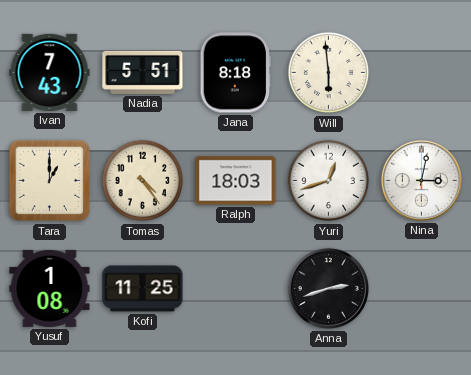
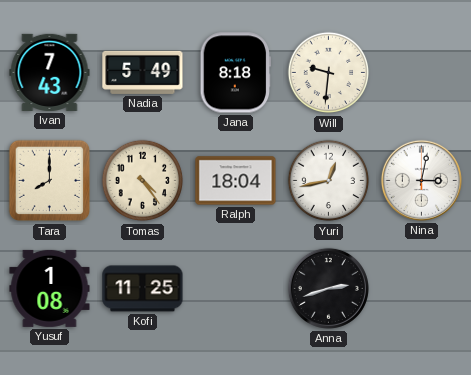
Nadia: 5:51 -> 5:49 (143, 72)
Will: 5:59 -> 9:31 (329, 73)
Tara: 1:00 -> 8:00 (50, 181)
Ralph: 18:03 -> 18:04 (236, 181)
Yuri: 12:42 -> 12:43 (329, 181)
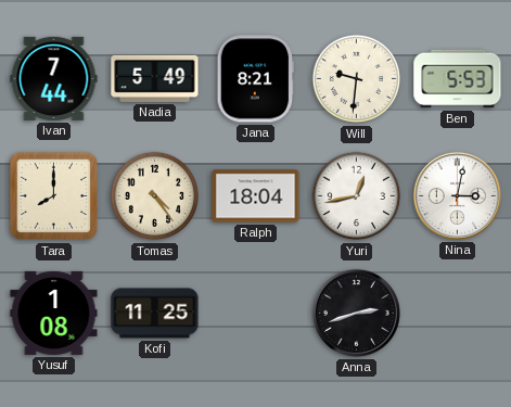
Ivan: 7:43 -> 7:44 (54, 78)
Jana: 8:18 -> 8:21 (255, 79)
Ben: none -> 5:53 (458, 79)
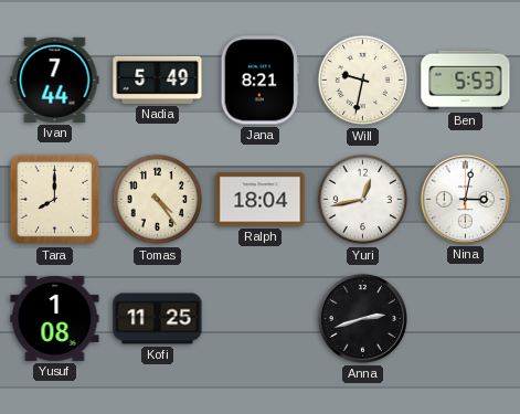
Will: 9:31 -> 9:32 (363, 81)
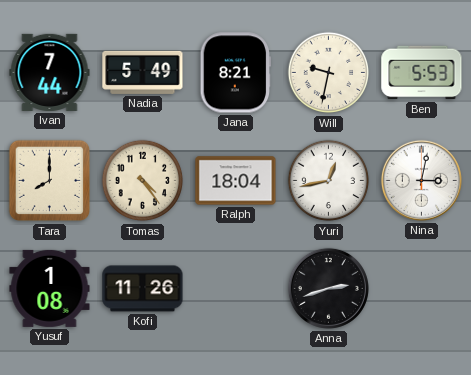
Kofi: 11:25 -> 11:26 (143, 289)
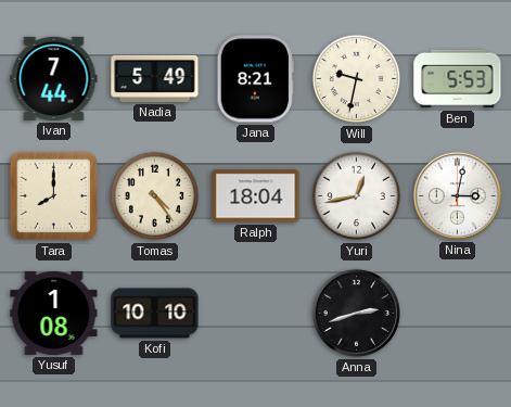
Kofi: 11:26 -> 10:10 (155, 314)
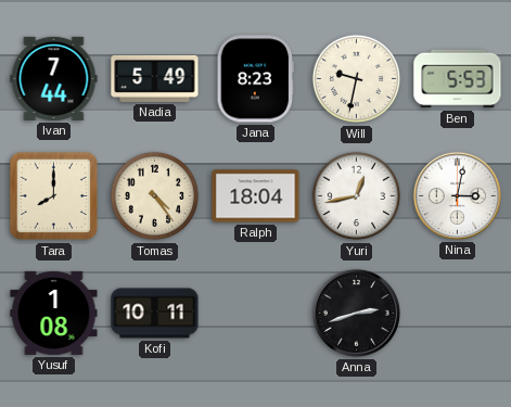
Jana: 8:21 -> 8:23 (255, 79)
Kofi: 10:10 -> 10:11 (155, 314)
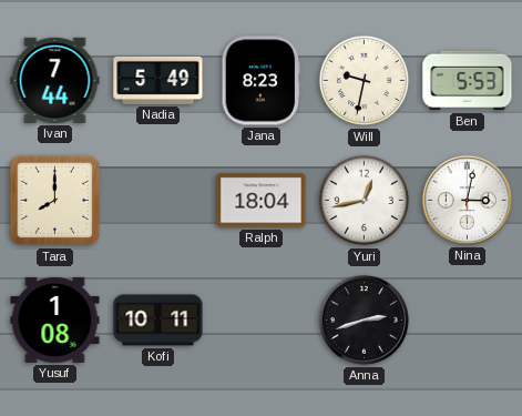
Tomas: 4:24 -> none (155, 196)
